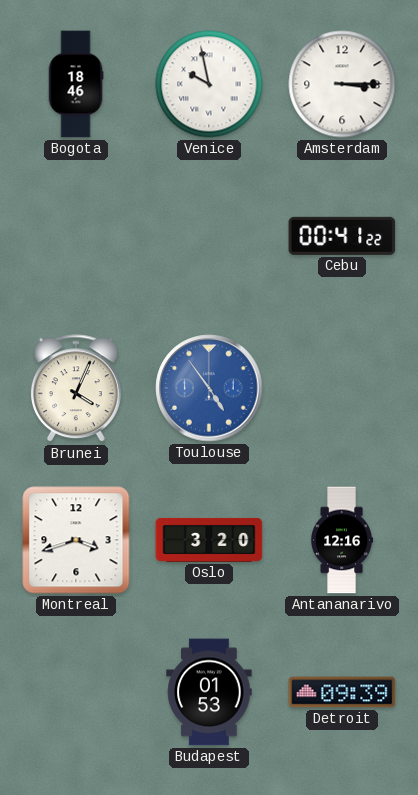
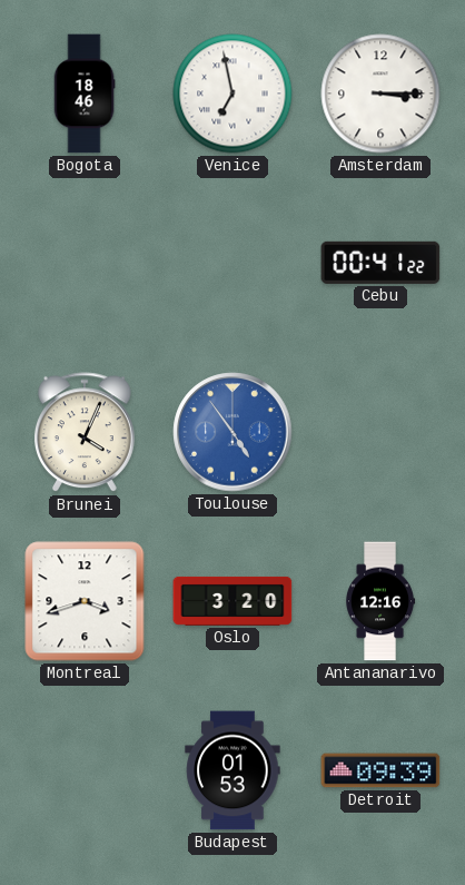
Venice: 9:58 -> 6:58 (233, 94)
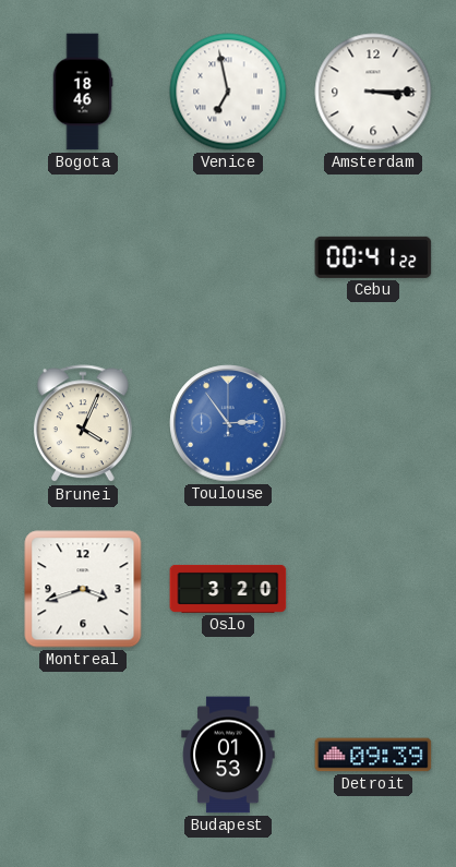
Toulouse: 4:54 -> 2:54 (228, 423)
Antananarivo: 12:16 -> none (380, 601)
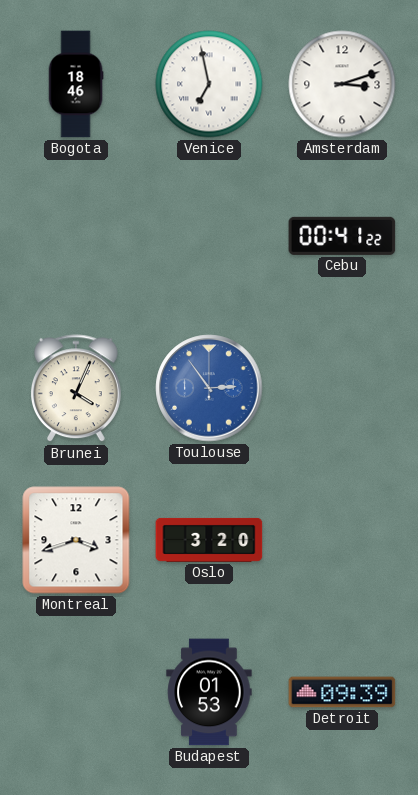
Amsterdam: 3:15 -> 3:12 (342, 84)
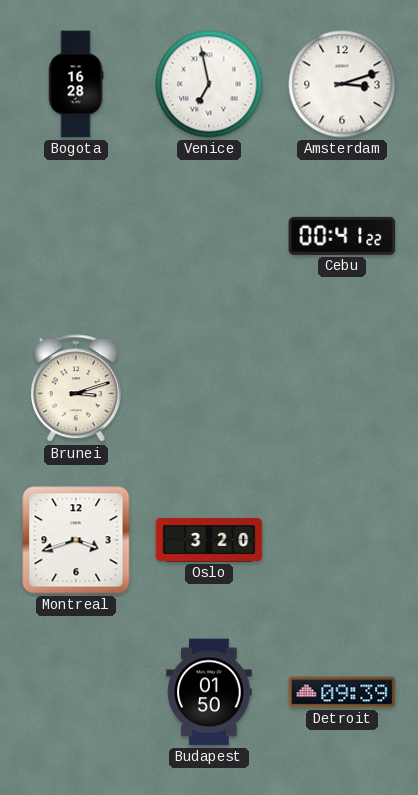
Bogota: 18:46 -> 16:28 (76, 84)
Brunei: 4:04 -> 3:12 (76, 389)
Toulouse: 2:54 -> none (209, 388)
Budapest: 01:53 -> 01:50 (209, 692)
